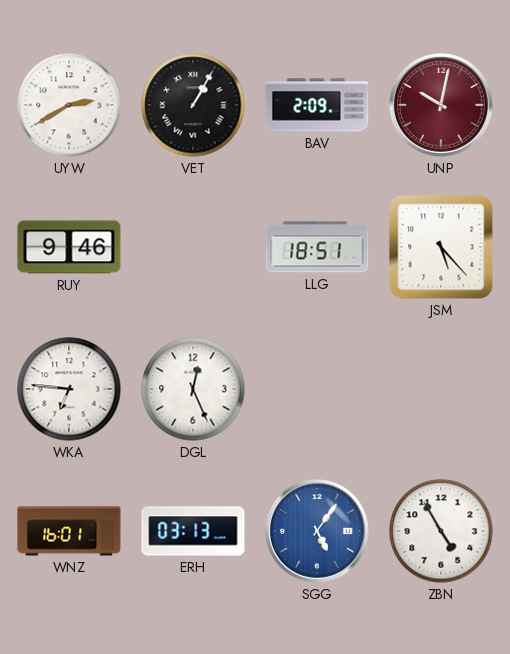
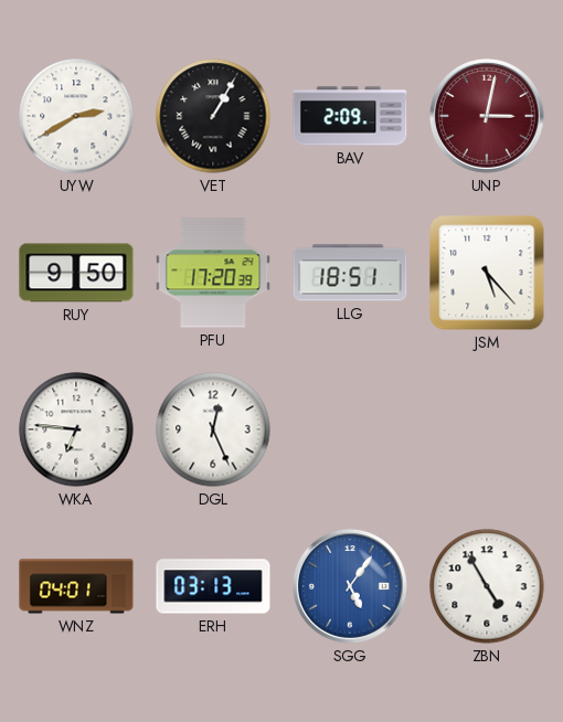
UNP: 10:02 -> 3:02 (487, 116)
RUY: 9:46 -> 9:50 (76, 273)
PFU: none -> 17:20 (213, 273)
WNZ: 16:01 -> 04:01 (76, 586)
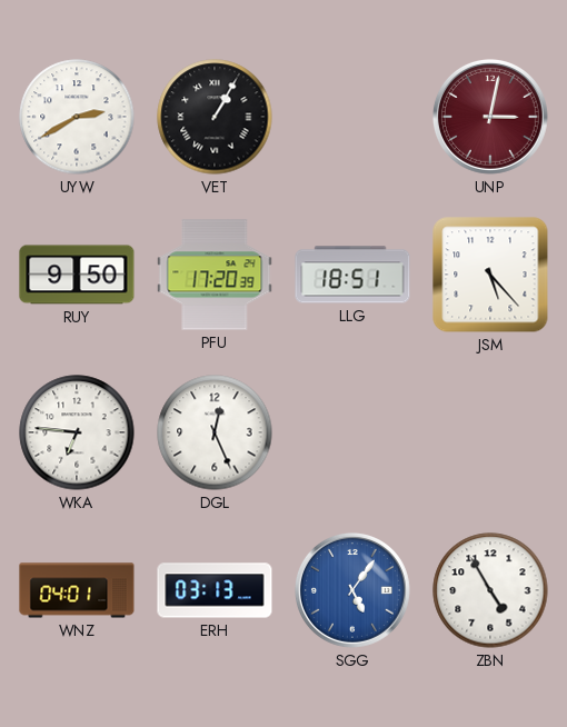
BAV: 2:09 -> none (350, 116)
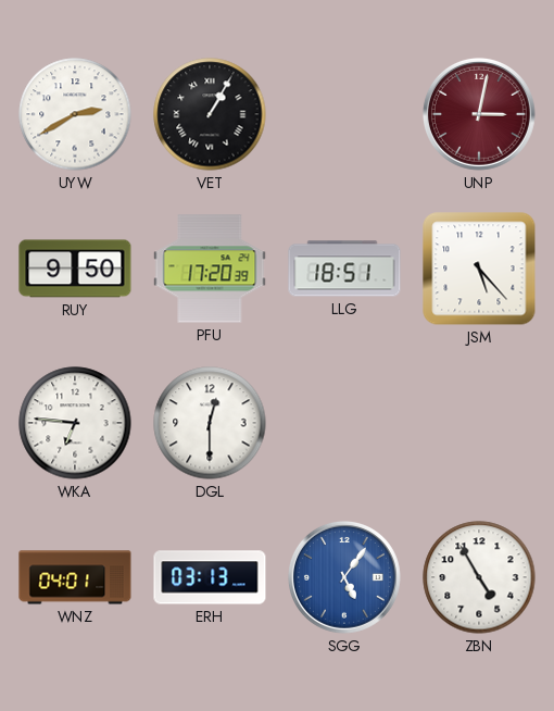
DGL: 12:26 -> 12:30 (210, 423)
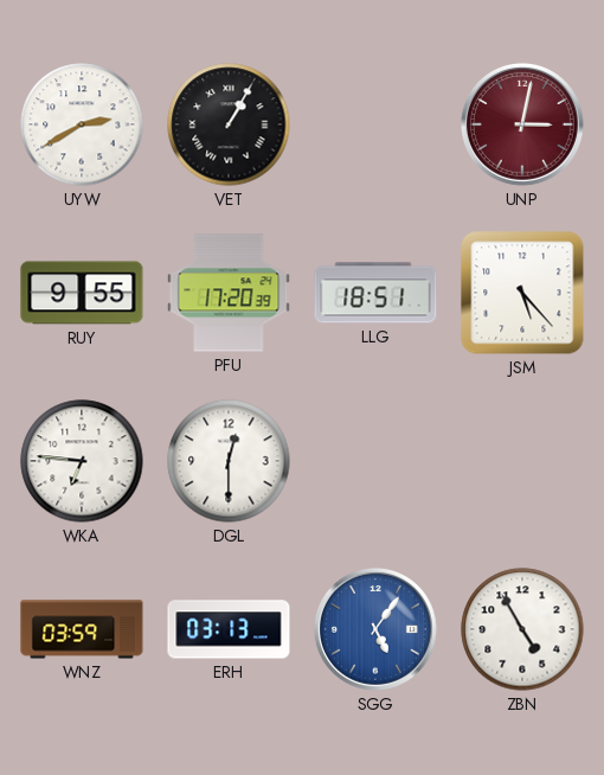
RUY: 9:50 -> 9:55 (82, 293)
WNZ: 04:01 -> 03:59 (82, 629)
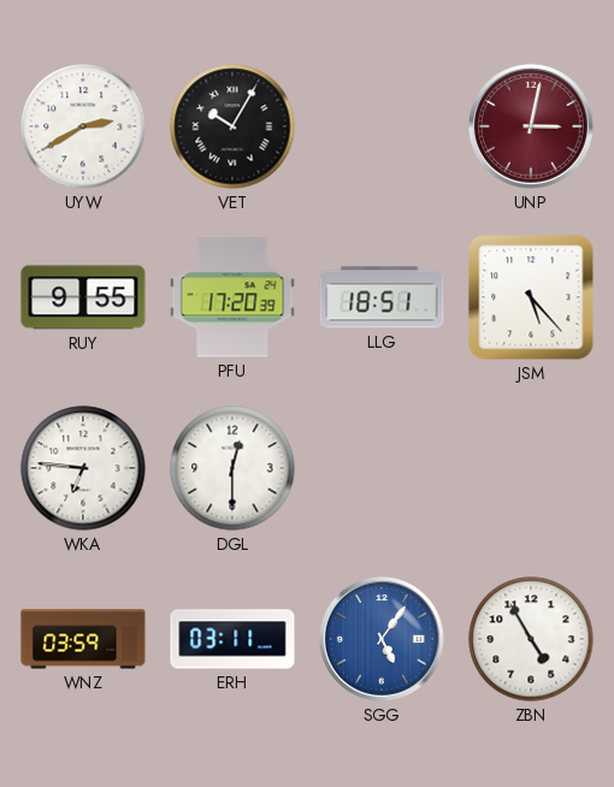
VET: 1:05 -> 10:05 (232, 126)
ERH: 03:13 -> 03:11 (232, 639)
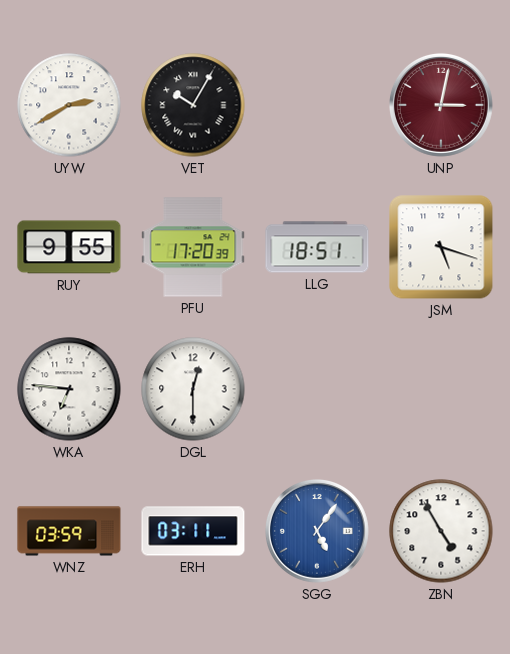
JSM: 5:23 -> 5:18 (441, 247)
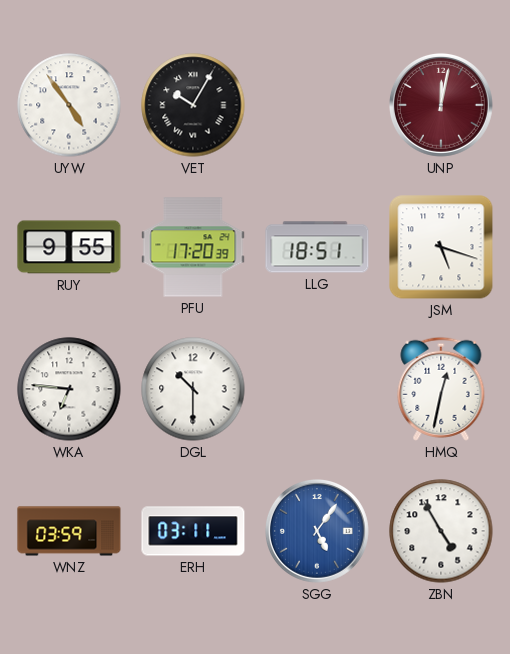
UYW: 2:40 -> 4:54 (69, 105)
UNP: 3:02 -> 12:02 (441, 105)
DGL: 12:30 -> 10:30 (193, 389)
HMQ: none -> 12:32 (441, 389)
